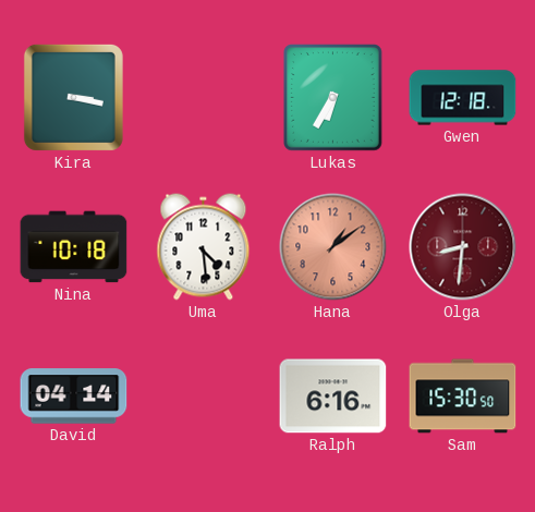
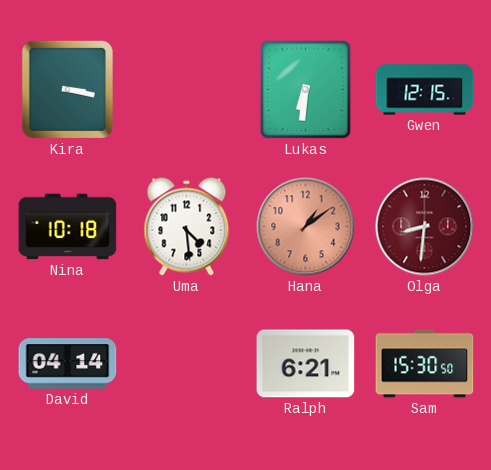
Lukas: 6:35 -> 6:31 (306, 90)
Gwen: 12:18 -> 12:15 (425, 90)
Ralph: 6:16 -> 6:21 (306, 364)
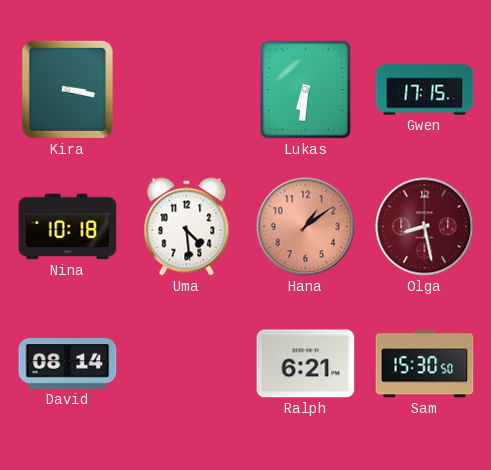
Gwen: 12:15 -> 17:15 (425, 90)
Olga: 8:31 -> 8:28 (425, 227)
David: 04:14 -> 08:14 (68, 364)
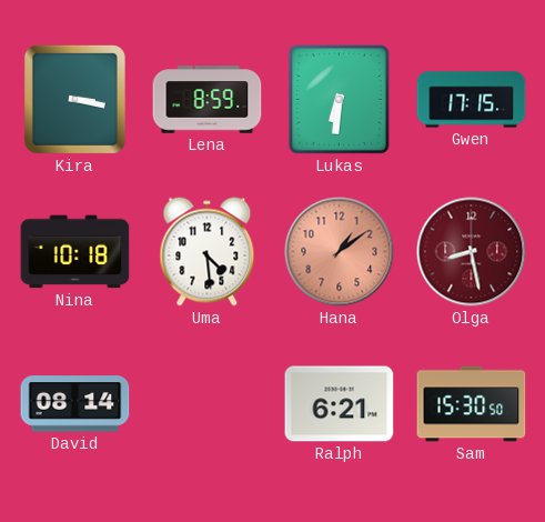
Lena: none -> 8:59 (208, 100)
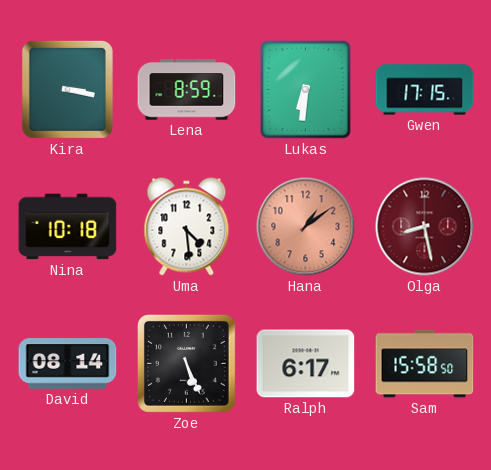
Zoe: none -> 5:26 (186, 363)
Ralph: 6:21 -> 6:17 (306, 364)
Sam: 15:30 -> 15:58 (425, 364)
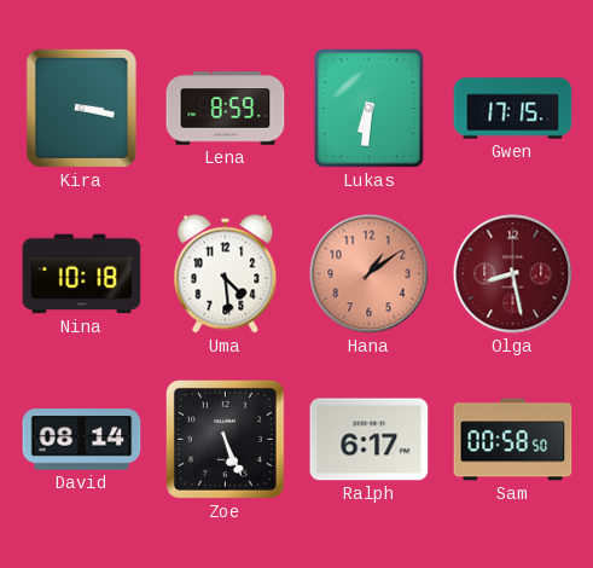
Sam: 15:58 -> 00:58 (513, 440)
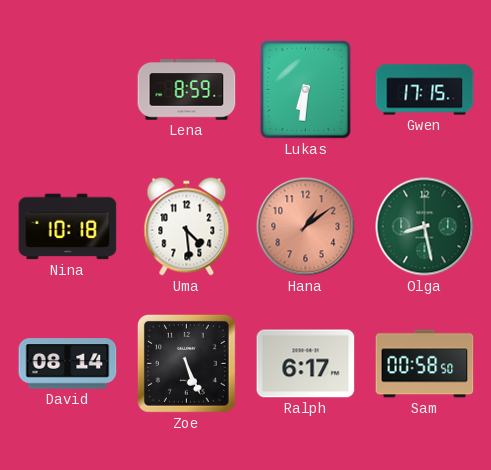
Kira: 3:17 -> none (81, 108)
Olga dial: burgundy -> green (425, 227)
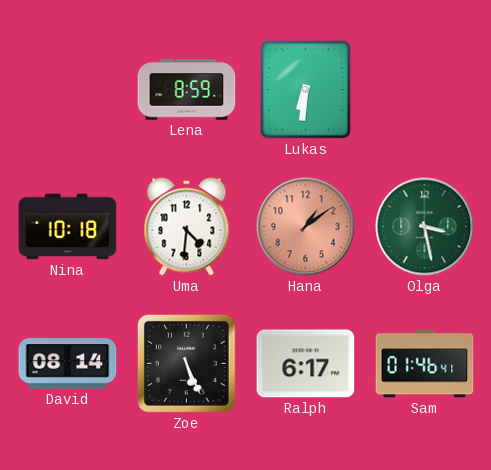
Gwen: 17:15 -> none (425, 90)
Uma: 4:29 -> 4:31 (187, 227)
Olga: 8:28 -> 3:28 (425, 227)
Sam: 00:58 -> 01:46 (425, 364)
